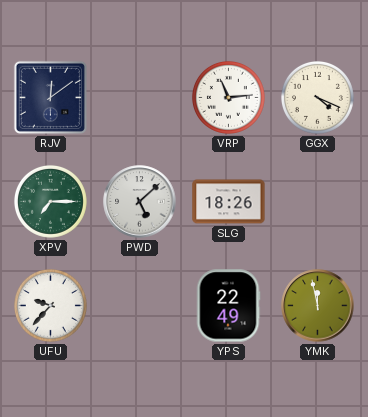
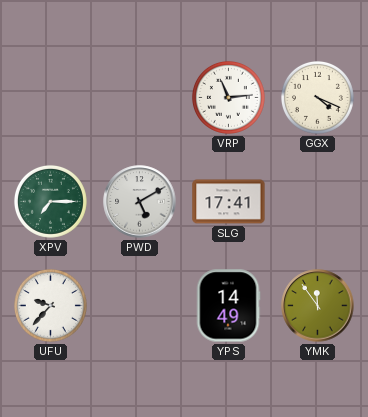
RJV: 12:09 -> none (50, 97)
PWD: 5:08 -> 5:10 (140, 202)
SLG: 18:26 -> 17:41 (229, 202)
YPS: 22:49 -> 14:49 (228, 306)
YMK: 11:58 -> 11:54 (318, 306)
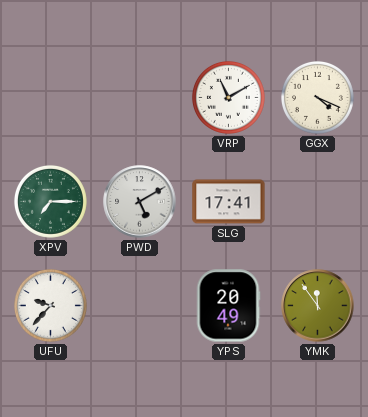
VRP: 11:14 -> 11:10 (228, 97)
YPS: 14:49 -> 20:49 (228, 306)
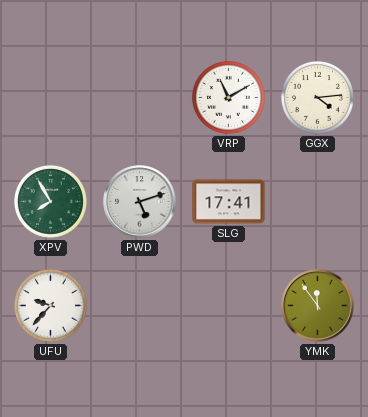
GGX: 4:19 -> 4:14 (317, 97)
XPV: 7:15 -> 7:55 (50, 201)
PWD: 5:10 -> 5:12 (140, 202)
YPS: 20:49 -> none (228, 306)
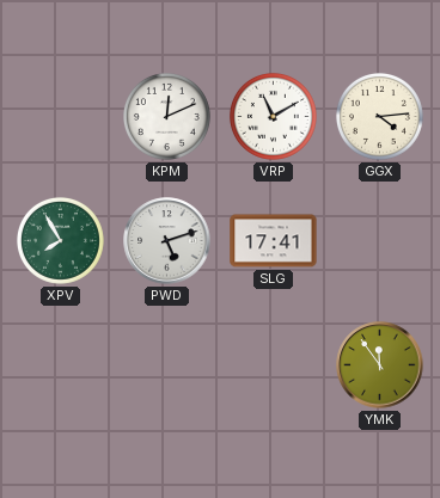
KPM: none -> 12:11 (166, 116)
UFU: 9:37 -> none (50, 305)
